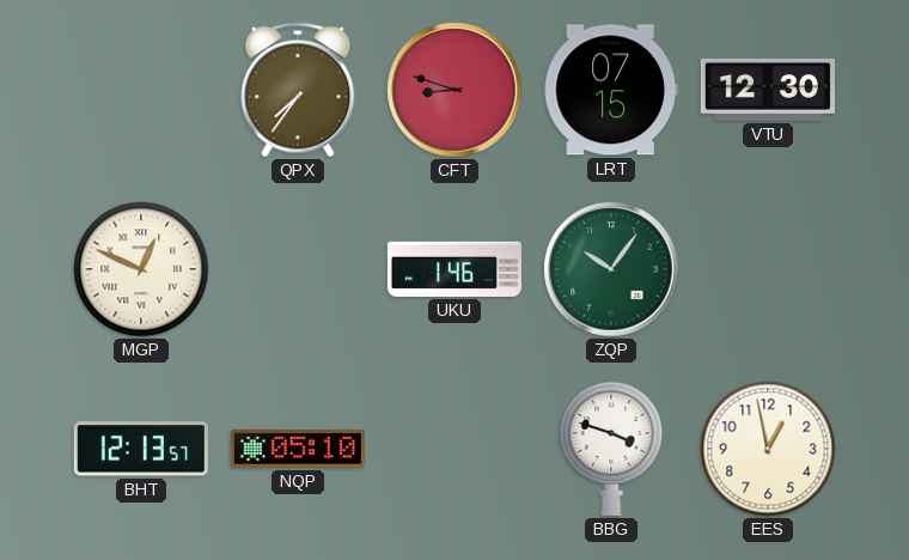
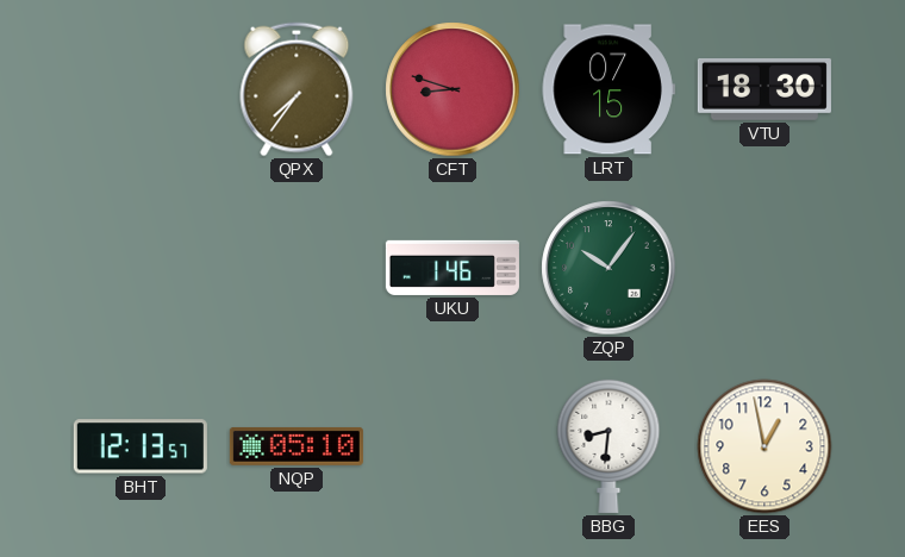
VTU: 12:30 -> 18:30 (764, 89)
MGP: 12:49 -> none (141, 269)
BBG: 3:48 -> 8:31 (608, 445)
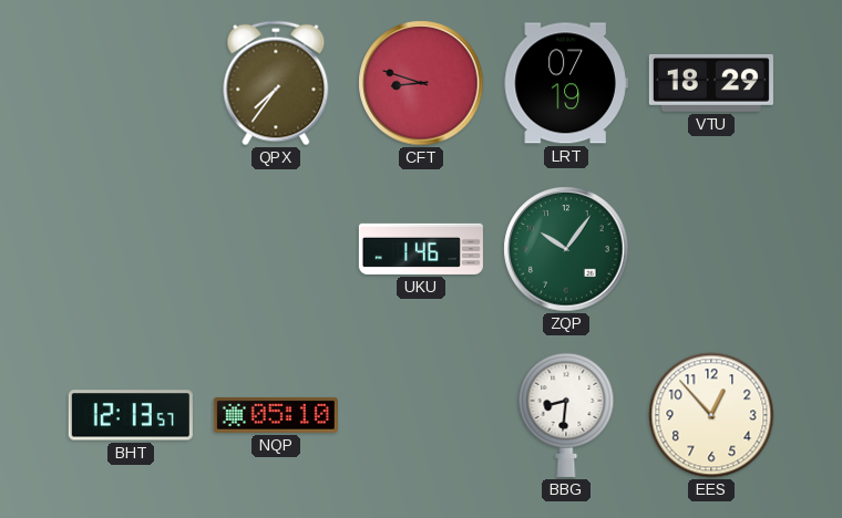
LRT: 07:15 -> 07:19 (566, 83)
VTU: 18:30 -> 18:29 (711, 83)
EES: 12:58 -> 12:53 (711, 415)
